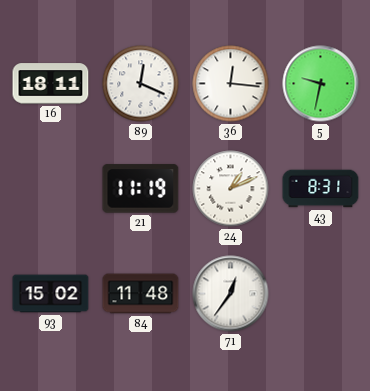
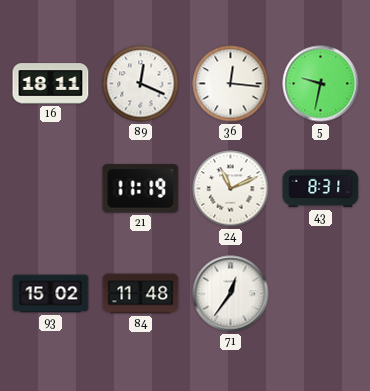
24: 1:11 -> 11:11 (231, 189)
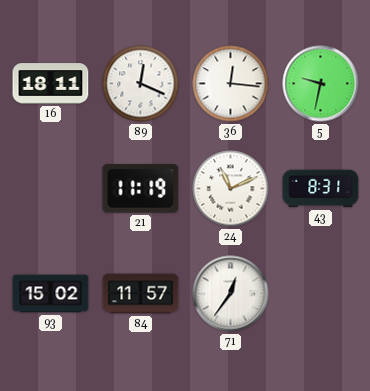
84: 11:48 -> 11:57 (141, 294)
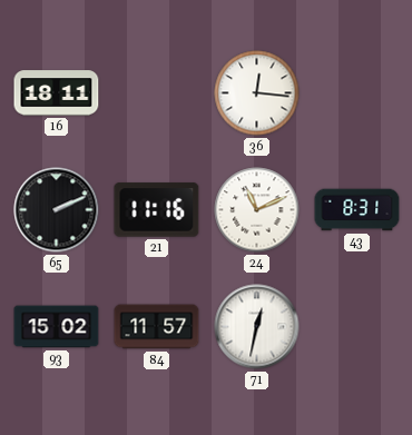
89: 12:19 -> none (141, 84)
5: 9:32 -> none (321, 84)
65: none -> 2:11 (57, 210)
21: 11:19 -> 11:16 (157, 210)
71: 12:36 -> 12:32 (257, 327)
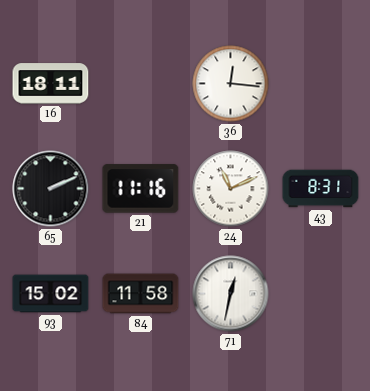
84: 11:57 -> 11:58 (141, 294)
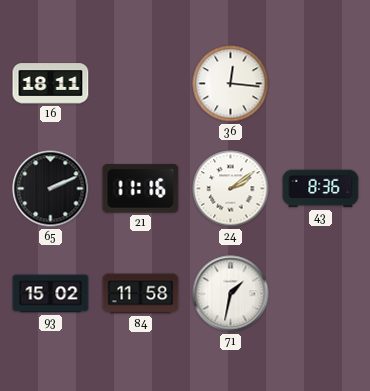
24: 11:11 -> 2:09 (231, 189)
43: 8:31 -> 8:36 (321, 189)
71: 12:32 -> 1:32 (231, 294)
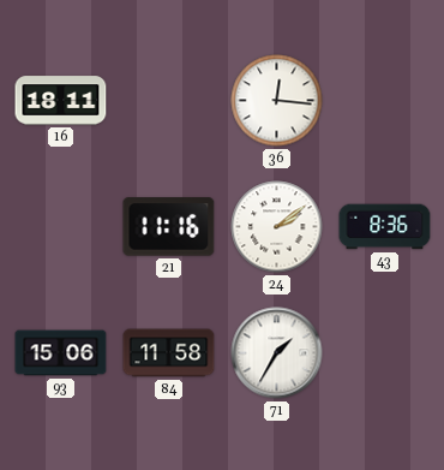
65: 2:11 -> none (51, 189)
93: 15:02 -> 15:06 (61, 353)
71: 1:32 -> 1:35 (277, 353)
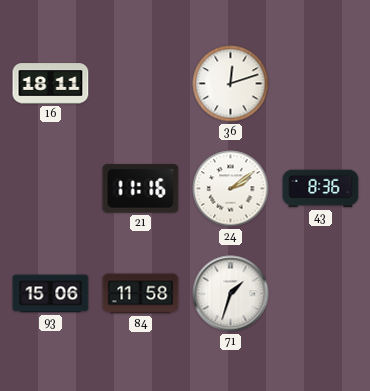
36: 12:16 -> 12:12 (231, 84)
71: 1:35 -> 1:33 (231, 294)
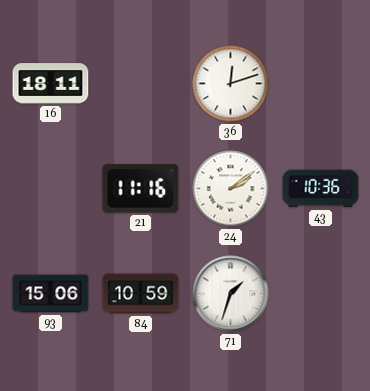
43: 8:36 -> 10:36 (321, 189)
84: 11:58 -> 10:59 (141, 294)
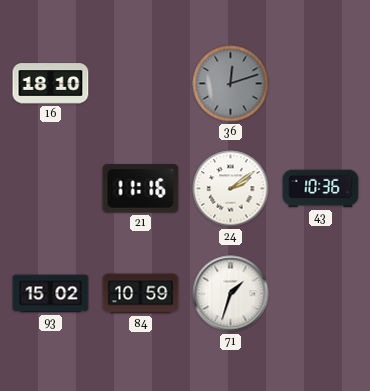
16: 18:11 -> 18:10 (51, 84)
36 dial: white -> grey (231, 84)
93: 15:06 -> 15:02 (51, 294)
